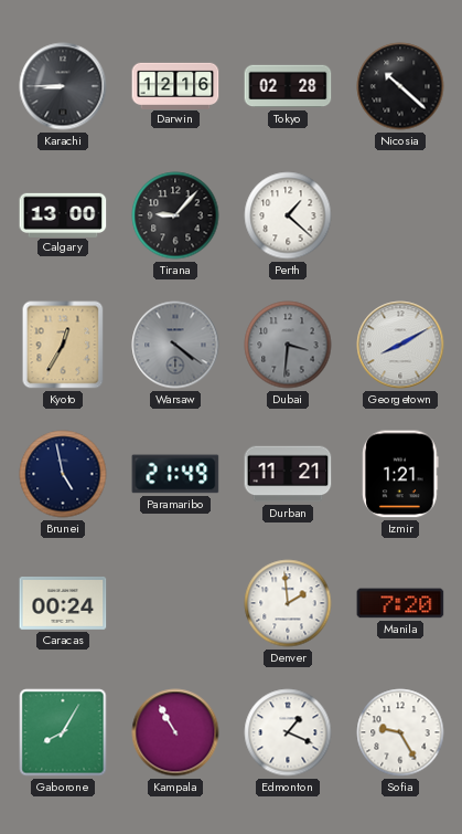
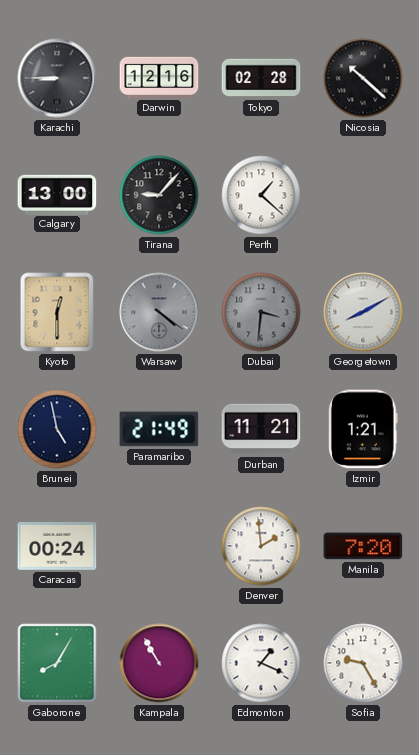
Kyoto: 12:35 -> 12:30 (57, 312)
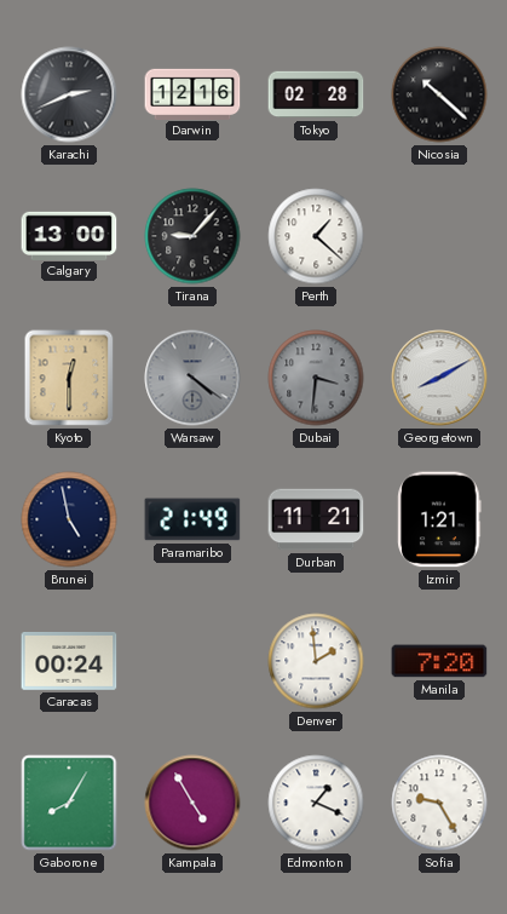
Karachi: 8:45 -> 2:41 (69, 94)
Kampala: 10:55 -> 4:55 (192, 803)
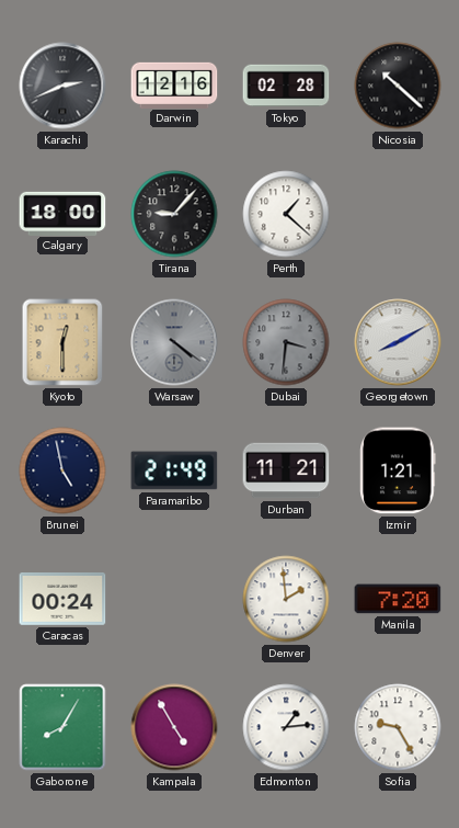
Calgary: 13:00 -> 18:00 (62, 213)
Edmonton: 1:19 -> 1:14 (286, 727)
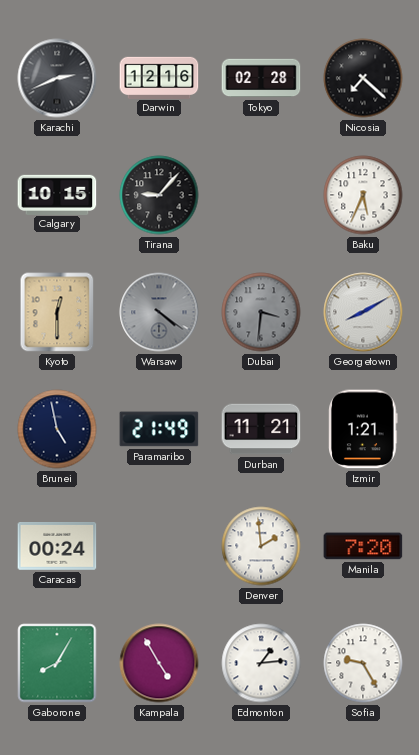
Nicosia: 10:22 -> 7:22 (363, 78)
Calgary: 18:00 -> 10:15 (57, 194)
Perth: 1:22 -> none (286, 214)
Baku: none -> 5:34 (363, 195)
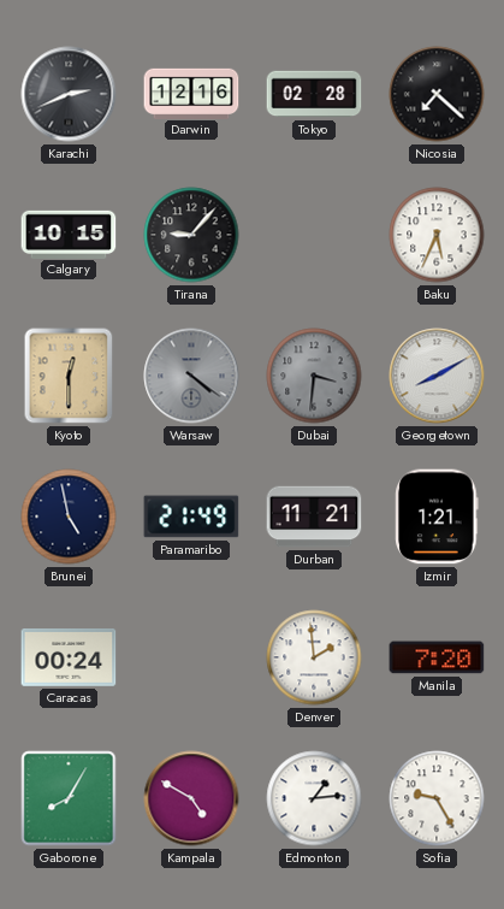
Kampala: 4:55 -> 4:50 (191, 798)
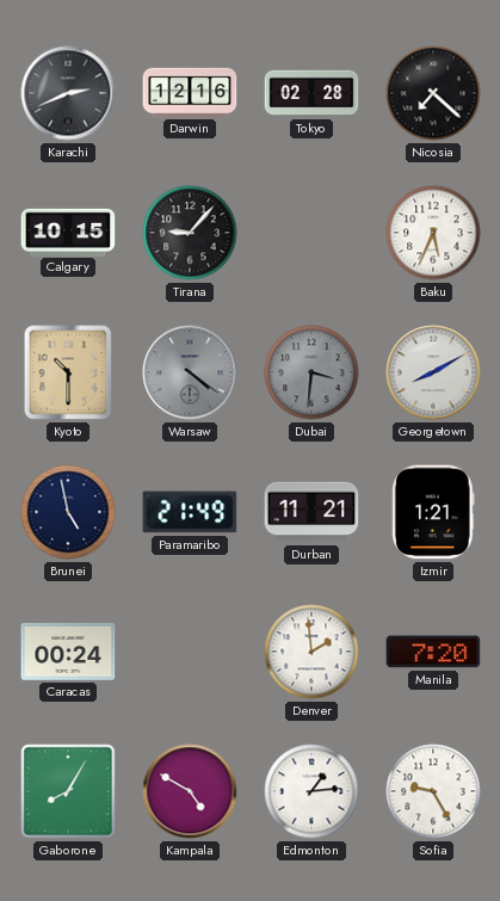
Kyoto: 12:30 -> 10:30 (68, 372)
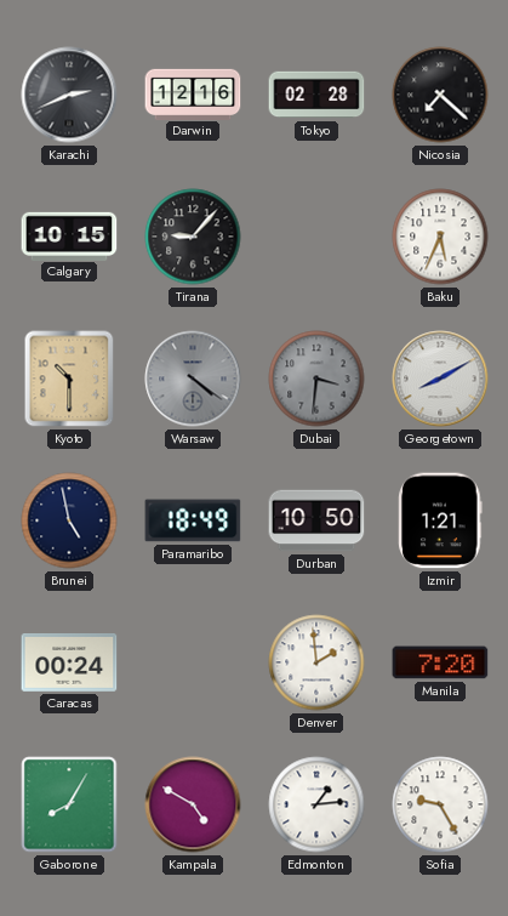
Paramaribo: 21:49 -> 18:49 (193, 520)
Durban: 11:21 -> 10:50 (316, 520)
